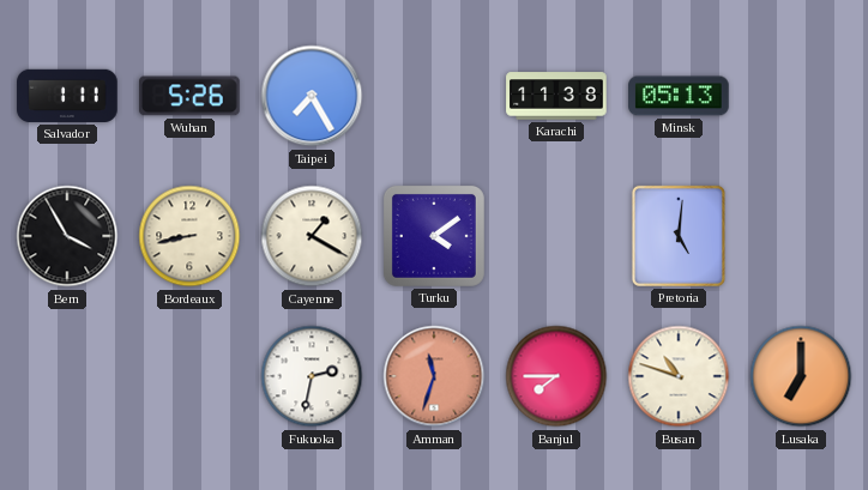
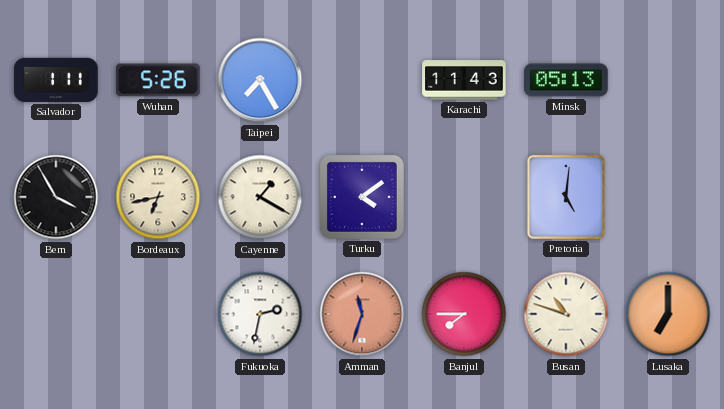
Karachi: 11:38 -> 11:43 (464, 80)
Bordeaux: 8:43 -> 6:43 (158, 197)
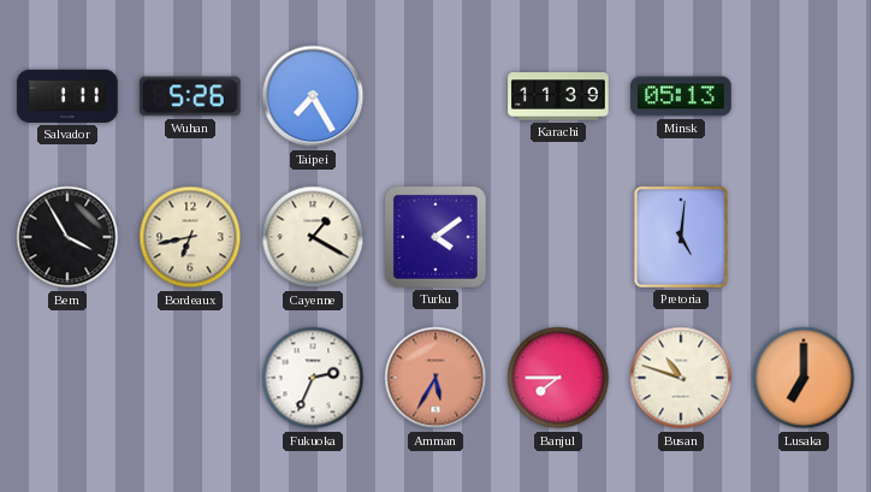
Karachi: 11:43 -> 11:39 (558, 96)
Fukuoka: 2:32 -> 2:34 (313, 378)
Amman: 11:33 -> 5:35 (435, 378)
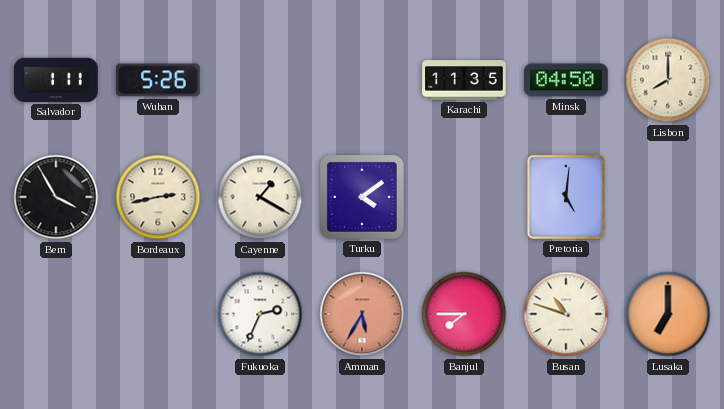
Taipei: 7:25 -> none (313, 96)
Karachi: 11:39 -> 11:35 (464, 80)
Minsk: 05:13 -> 04:50 (566, 80)
Lisbon: none -> 8:00 (668, 80)
Bordeaux: 6:43 -> 2:43 (158, 197)
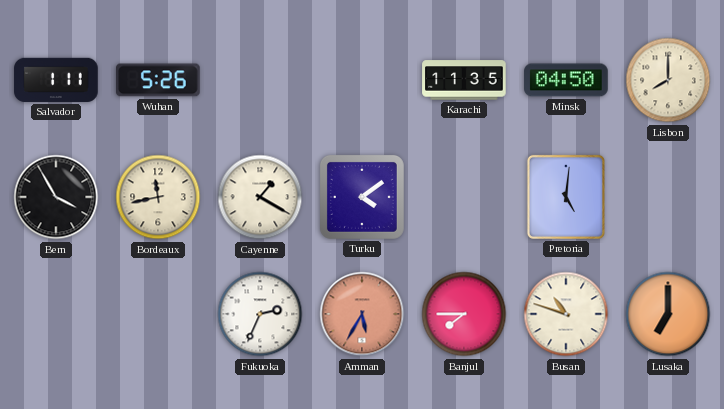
Bordeaux: 2:43 -> 11:43 (158, 197)
